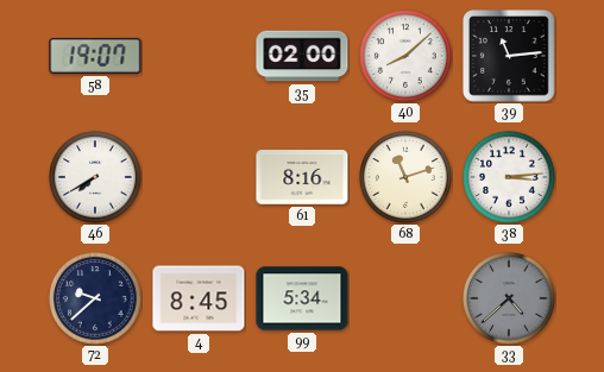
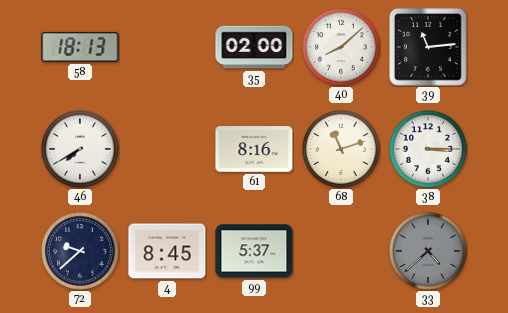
58: 19:07 -> 18:13 (80, 47)
38: 3:14 -> 3:15 (429, 150)
99: 5:34 -> 5:37 (254, 251)
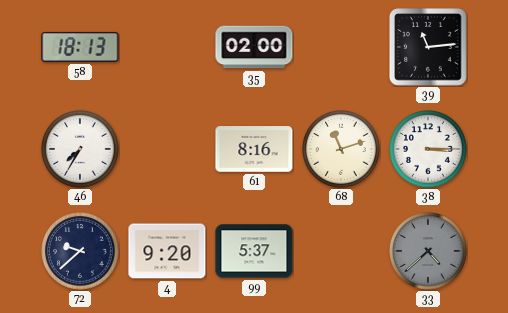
40: 8:08 -> none (342, 48)
46: 7:40 -> 7:35 (81, 150)
4: 8:45 -> 9:20 (167, 251)
